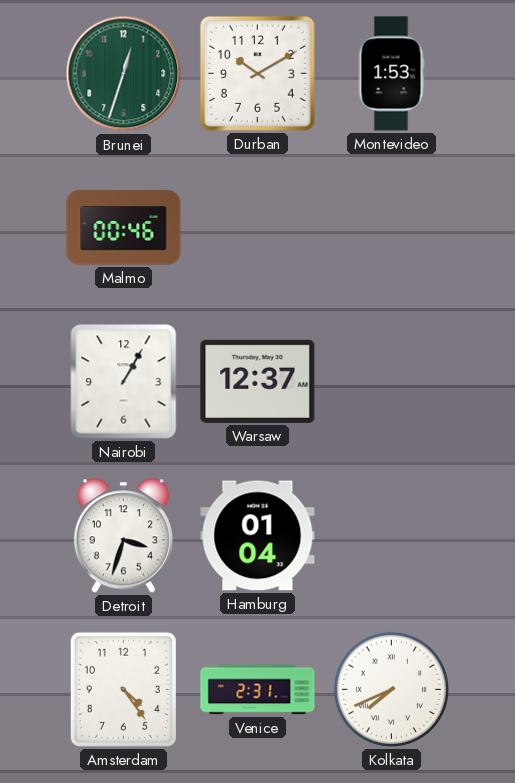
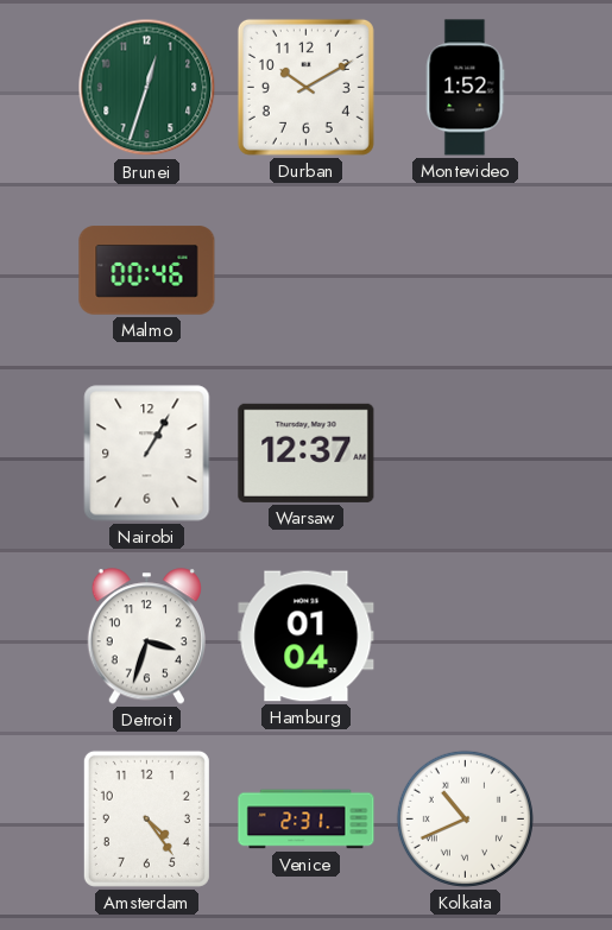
Montevideo: 1:53 -> 1:52 (465, 88)
Kolkata: 7:41 -> 10:41 (465, 818)
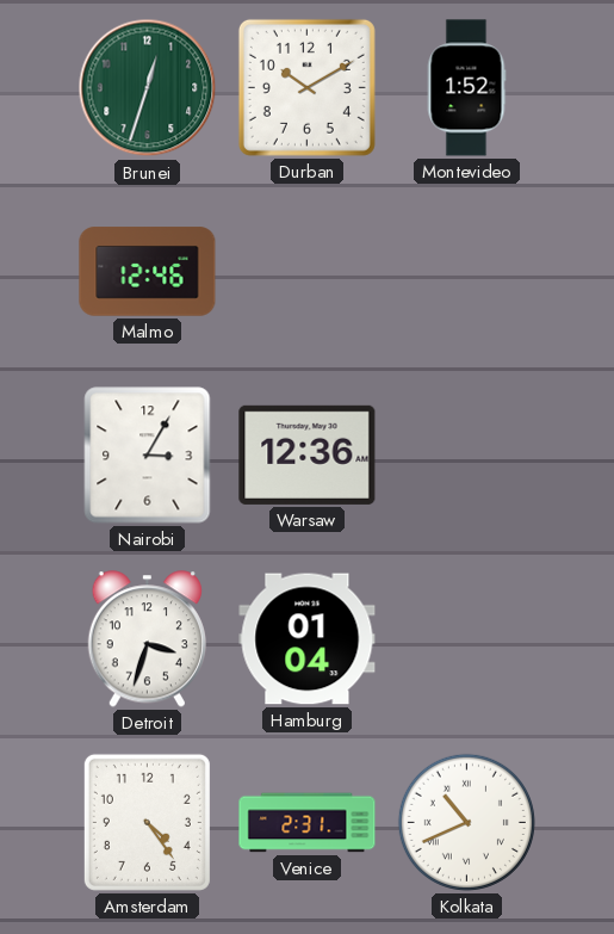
Malmo: 00:46 -> 12:46 (148, 272)
Nairobi: 1:05 -> 3:05 (148, 456)
Warsaw: 12:37 -> 12:36 (308, 454)
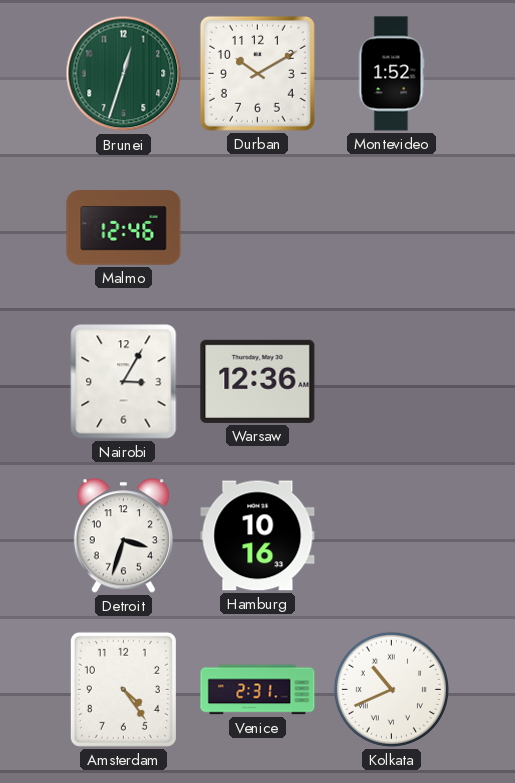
Hamburg: 01:04 -> 10:16 (258, 536)
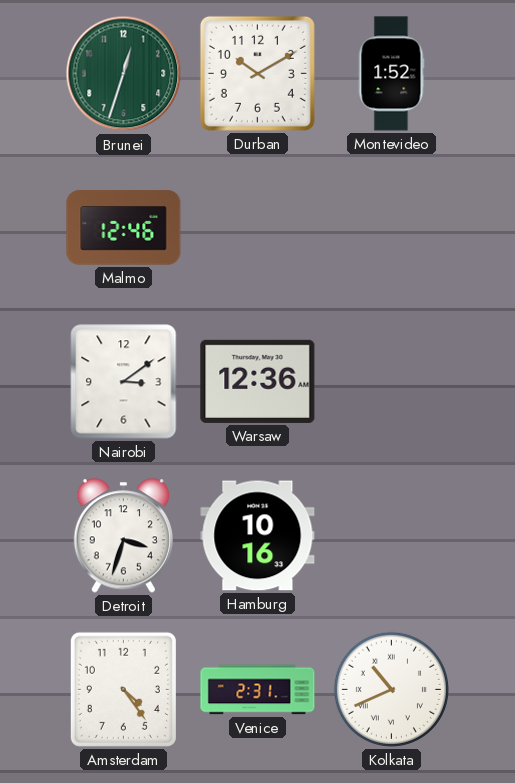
Nairobi: 3:05 -> 3:09 (124, 382)
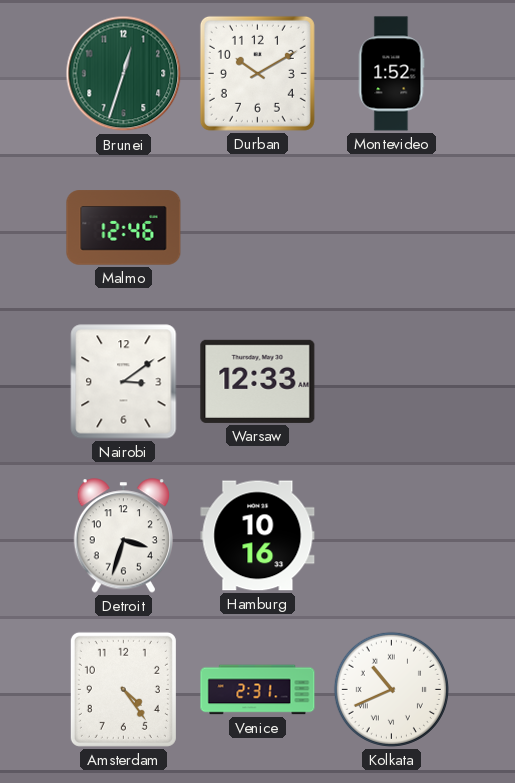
Warsaw: 12:36 -> 12:33 (258, 381)
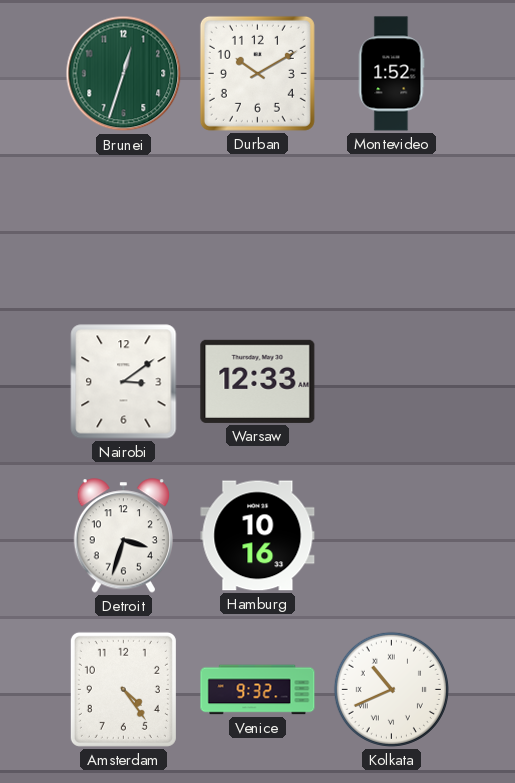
Malmo: 12:46 -> none (124, 228)
Venice: 2:31 -> 9:32 (258, 690)
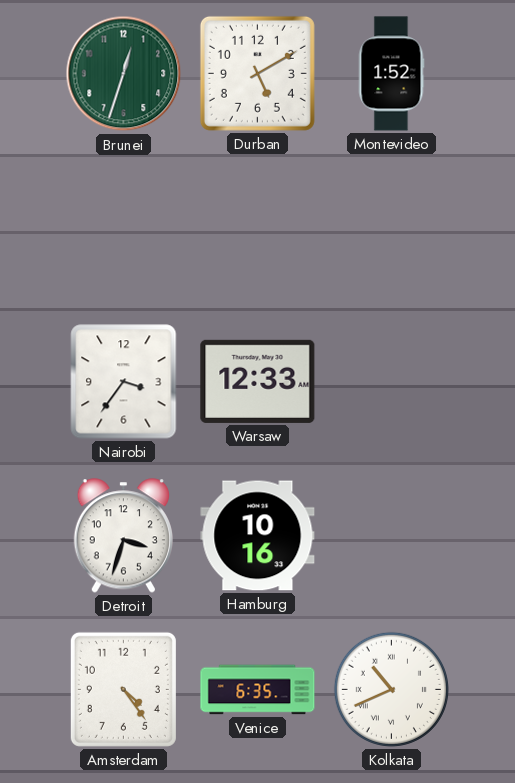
Durban: 10:10 -> 5:10 (257, 73)
Nairobi: 3:09 -> 3:36 (124, 382)
Venice: 9:32 -> 6:35 (258, 690)
